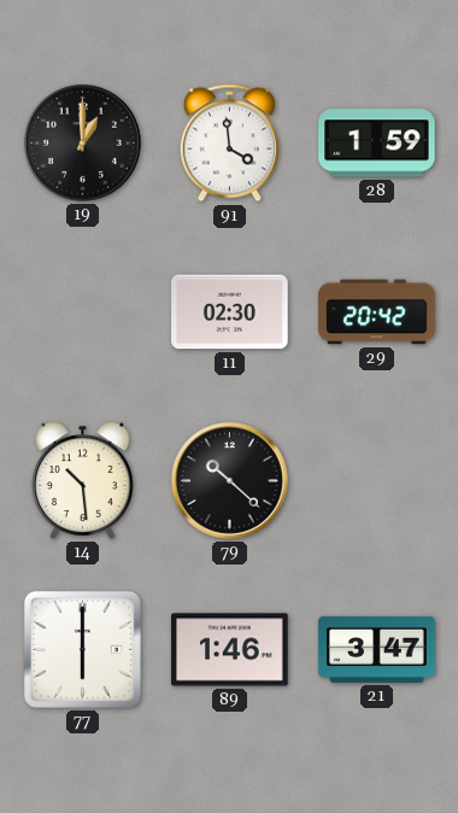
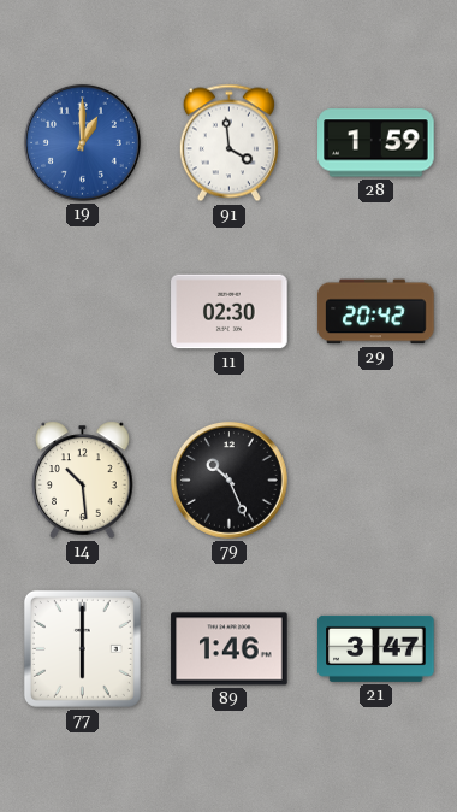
19 dial: black -> blue (82, 142)
79: 10:22 -> 10:26 (228, 479)
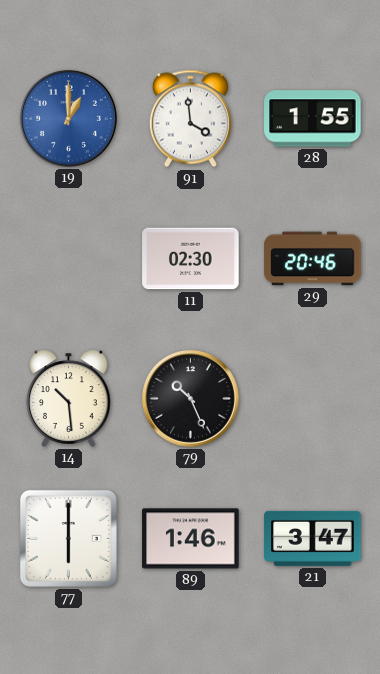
28: 1:59 -> 1:55 (313, 119)
29: 20:42 -> 20:46 (313, 259)
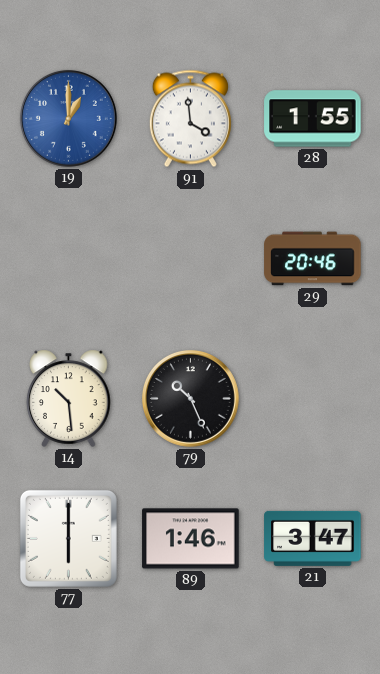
11: 02:30 -> none (191, 259)
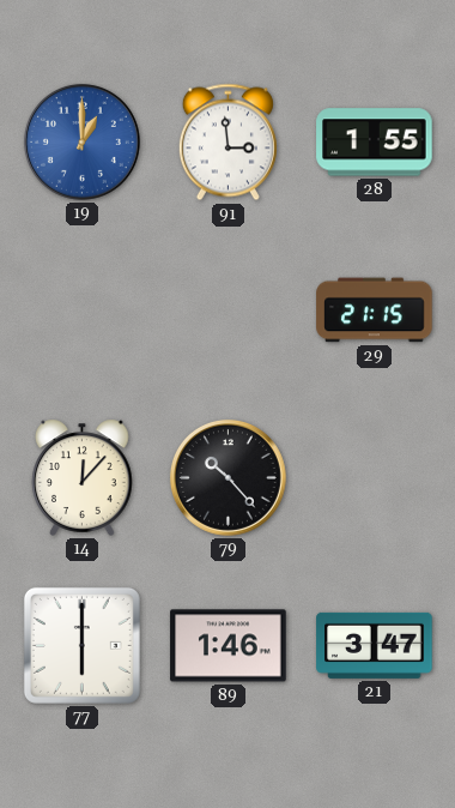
91: 3:59 -> 2:59 (227, 143)
29: 20:46 -> 21:15 (375, 310)
14: 10:29 -> 12:07 (83, 477)
79: 10:26 -> 10:23 (227, 477)
